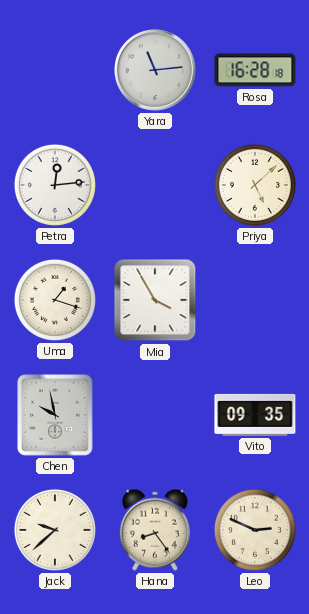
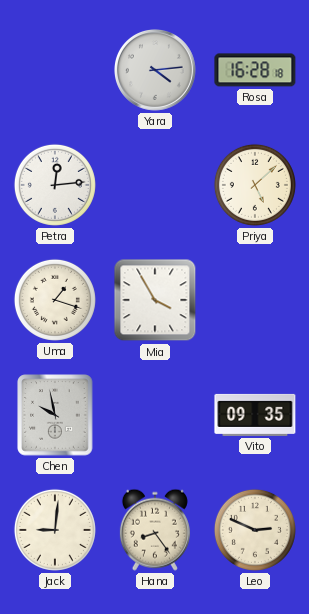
Yara: 11:14 -> 4:14 (156, 71)
Jack: 9:38 -> 9:01 (55, 530)
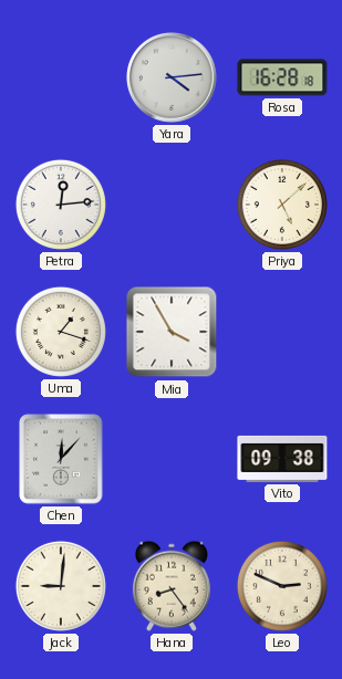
Chen: 9:58 -> 12:07 (61, 459)
Vito: 09:35 -> 09:38 (282, 459)
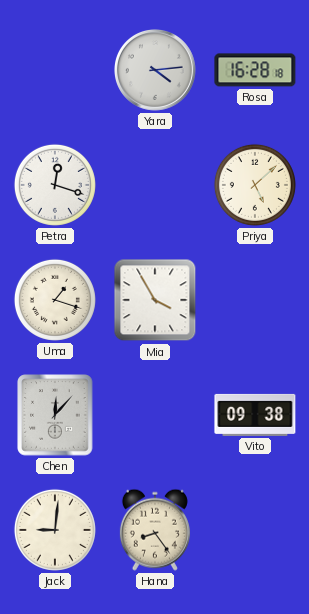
Petra: 12:14 -> 12:18 (55, 185)
Leo: 2:49 -> none (282, 586)
